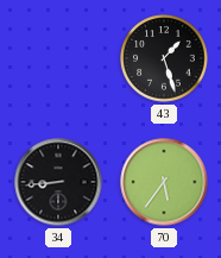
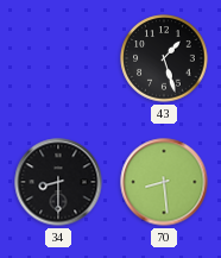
34: 8:44 -> 8:30 (58, 182)
70: 5:36 -> 8:29 (164, 182)
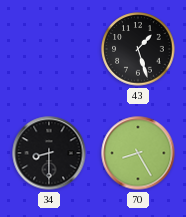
70: 8:29 -> 8:25 (138, 153)
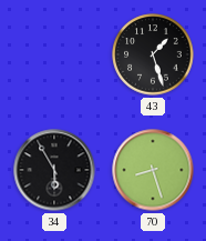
34: 8:30 -> 5:55 (54, 170)
70: 8:25 -> 8:27 (153, 170)
